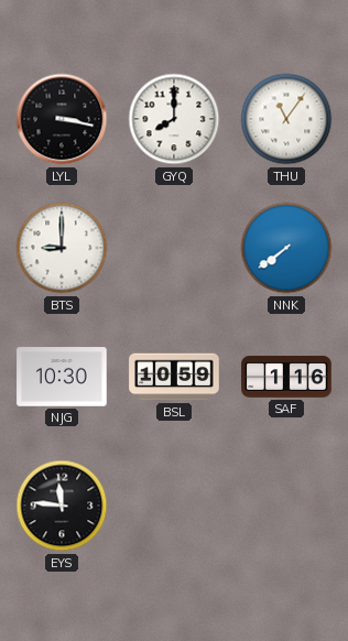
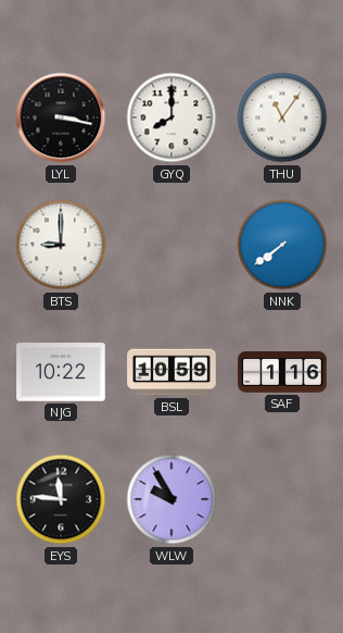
NJG: 10:30 -> 10:22 (61, 372)
WLW: none -> 9:55 (171, 499)
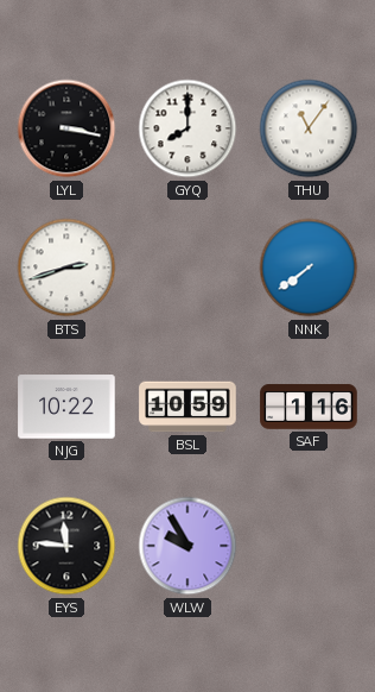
BTS: 9:00 -> 2:42 (66, 268)
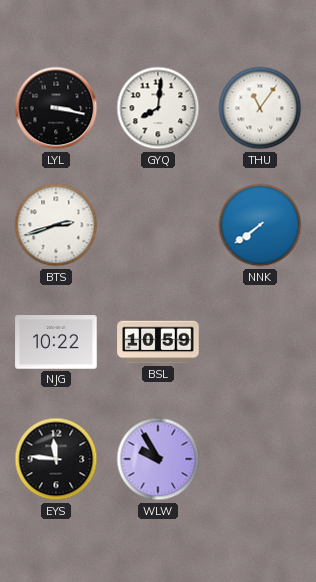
GYQ: 8:00 -> 8:01 (158, 108)
SAF: 1:16 -> none (309, 407)
